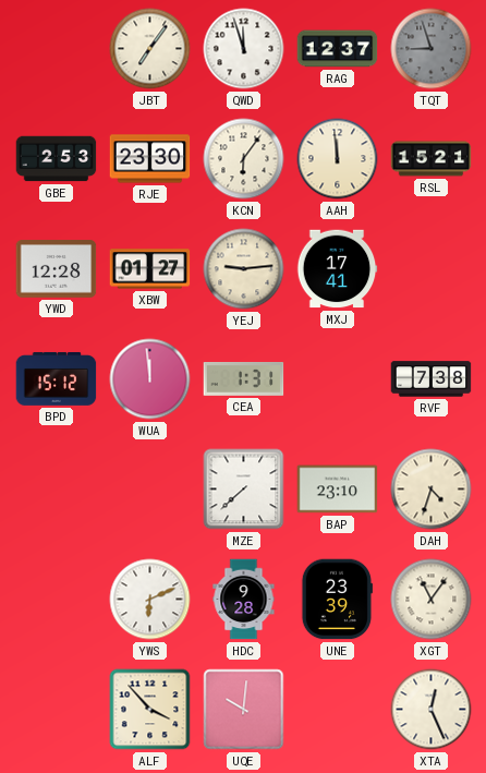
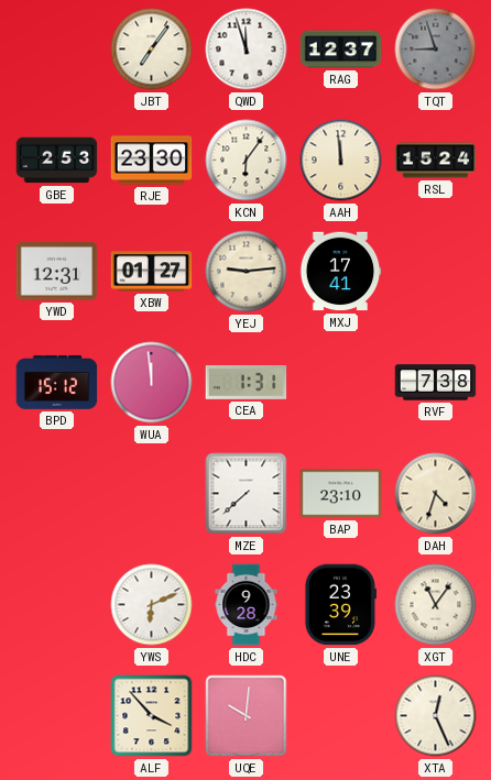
RSL: 15:21 -> 15:24 (436, 161)
YWD: 12:28 -> 12:31 (57, 272)
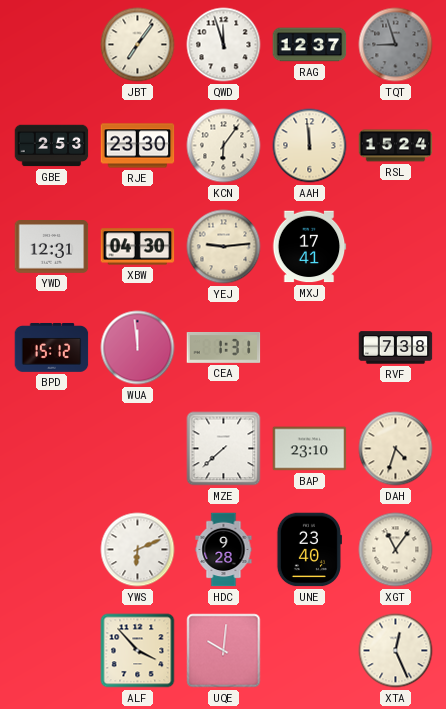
XBW: 01:27 -> 04:30 (138, 247)
UNE: 23:39 -> 23:40 (309, 550)
